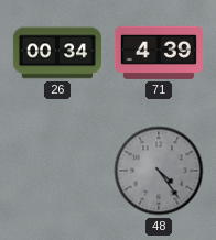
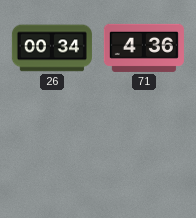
71: 4:39 -> 4:36 (144, 48)
48: 4:24 -> none (159, 171)
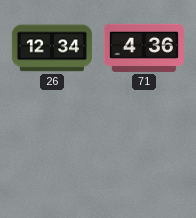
26: 00:34 -> 12:34 (52, 48)
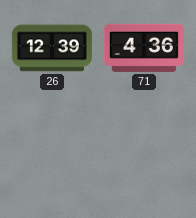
26: 12:34 -> 12:39 (52, 48)
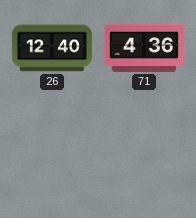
26: 12:39 -> 12:40 (52, 48)
